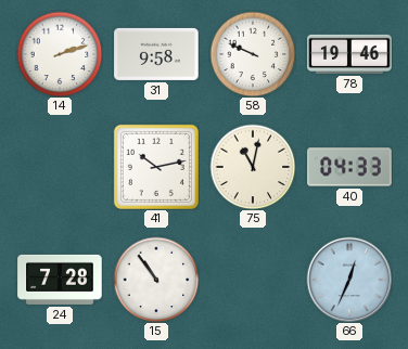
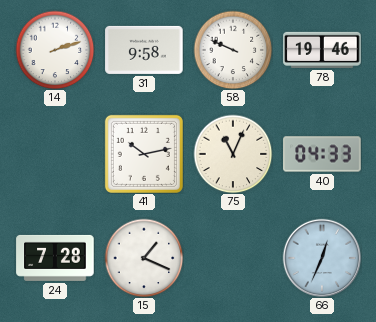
75: 11:02 -> 11:04 (233, 154)
15: 10:54 -> 1:19 (144, 258)
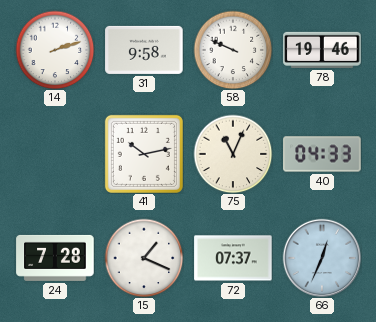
72: none -> 07:37 (233, 258)
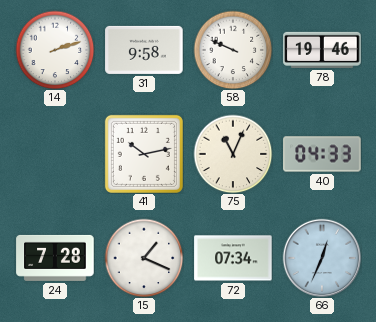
72: 07:37 -> 07:34 (233, 258)
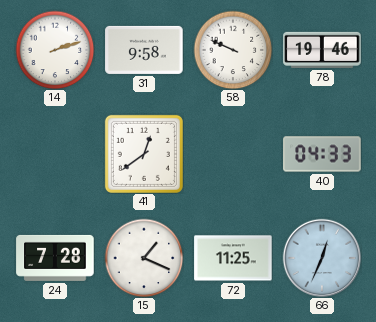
41: 10:13 -> 12:39 (144, 154)
75: 11:04 -> none (233, 154)
72: 07:34 -> 11:25 (233, 258)
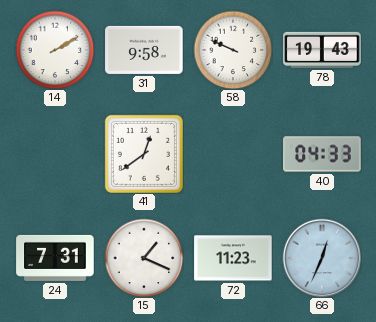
14: 2:12 -> 2:10 (55, 50)
78: 19:46 -> 19:43 (322, 50)
24: 7:28 -> 7:31 (55, 258)
72: 11:25 -> 11:23 (233, 258)
